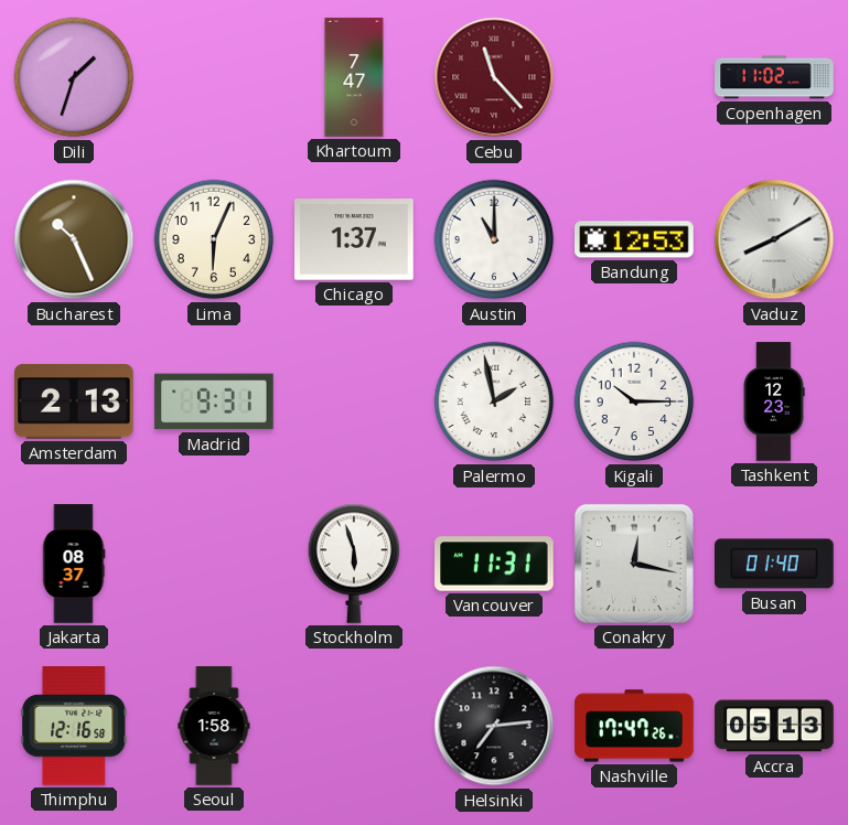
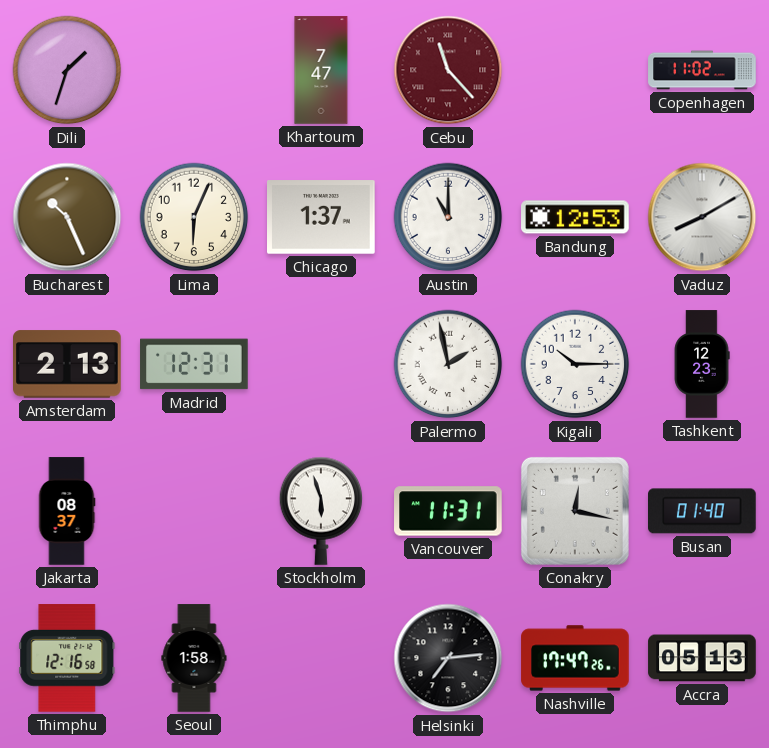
Madrid: 9:31 -> 12:31 (194, 364)
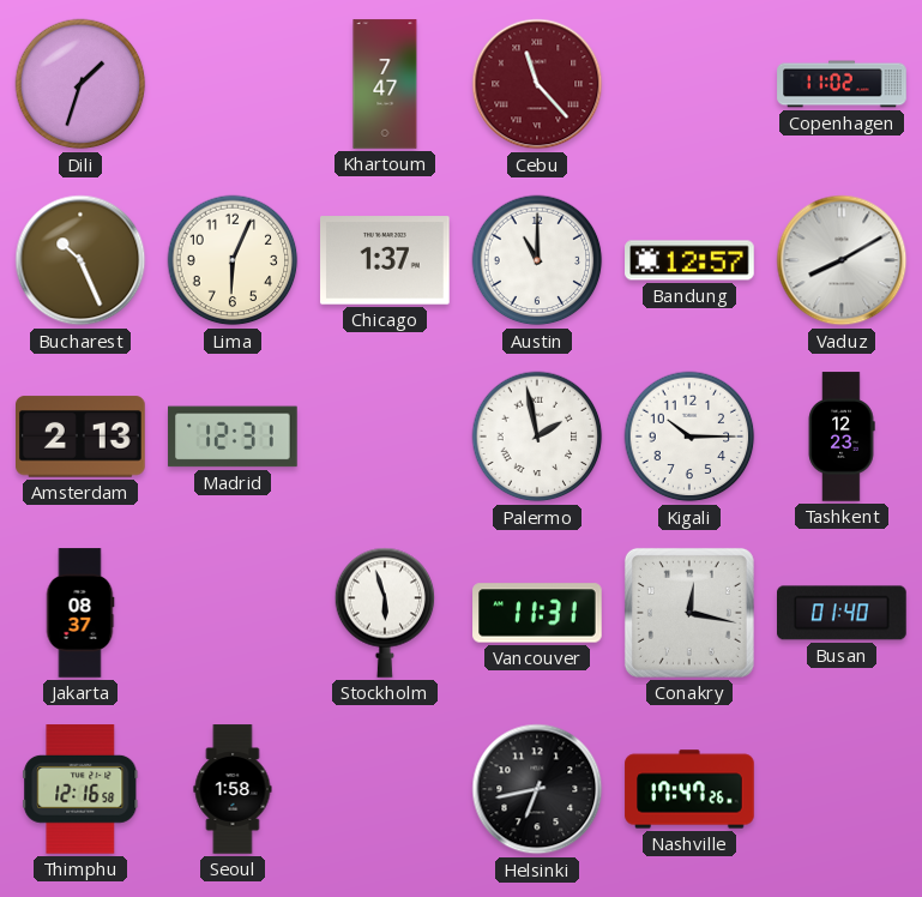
Bandung: 12:53 -> 12:57 (689, 260)
Helsinki: 7:14 -> 6:43 (537, 789)
Accra: 05:13 -> none (702, 658)
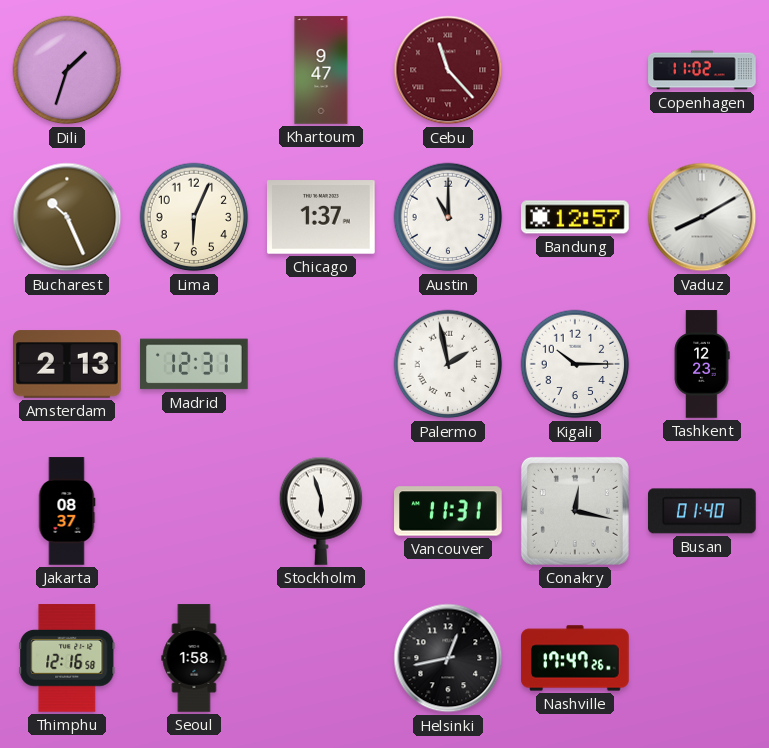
Khartoum: 7:47 -> 9:47 (321, 70)
Helsinki: 6:43 -> 12:43 (448, 658)
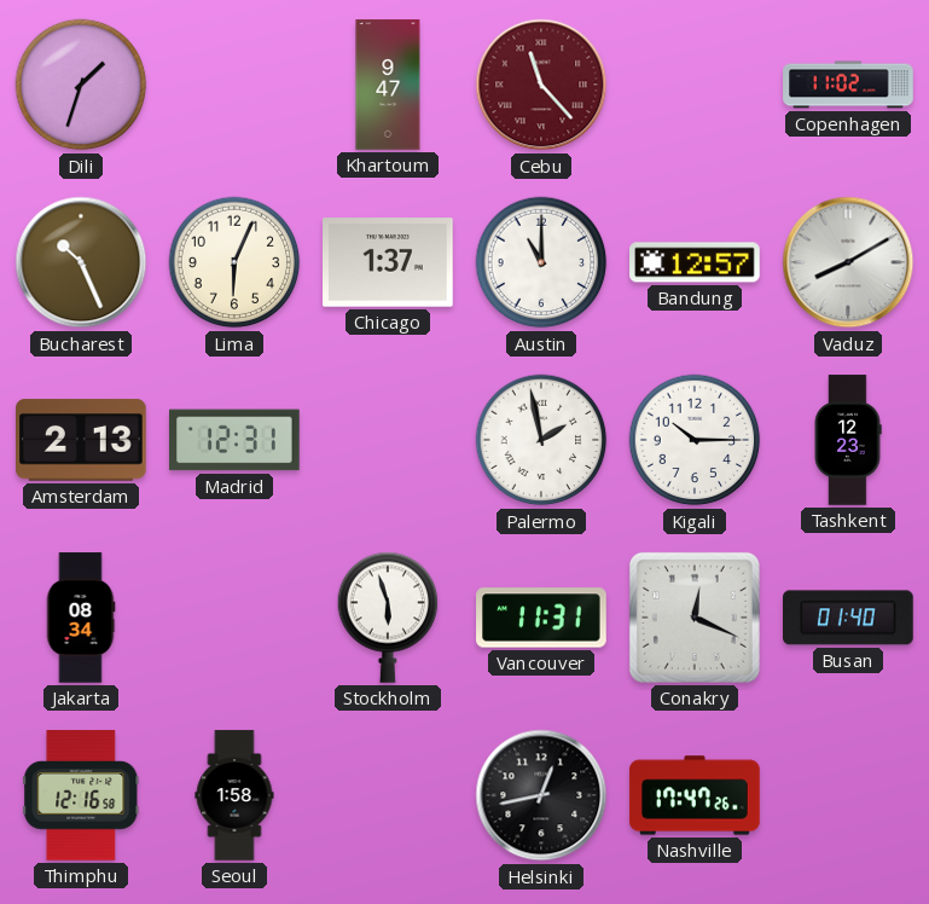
Jakarta: 08:37 -> 08:34 (81, 618)
Conakry: 12:17 -> 12:19 (695, 618)
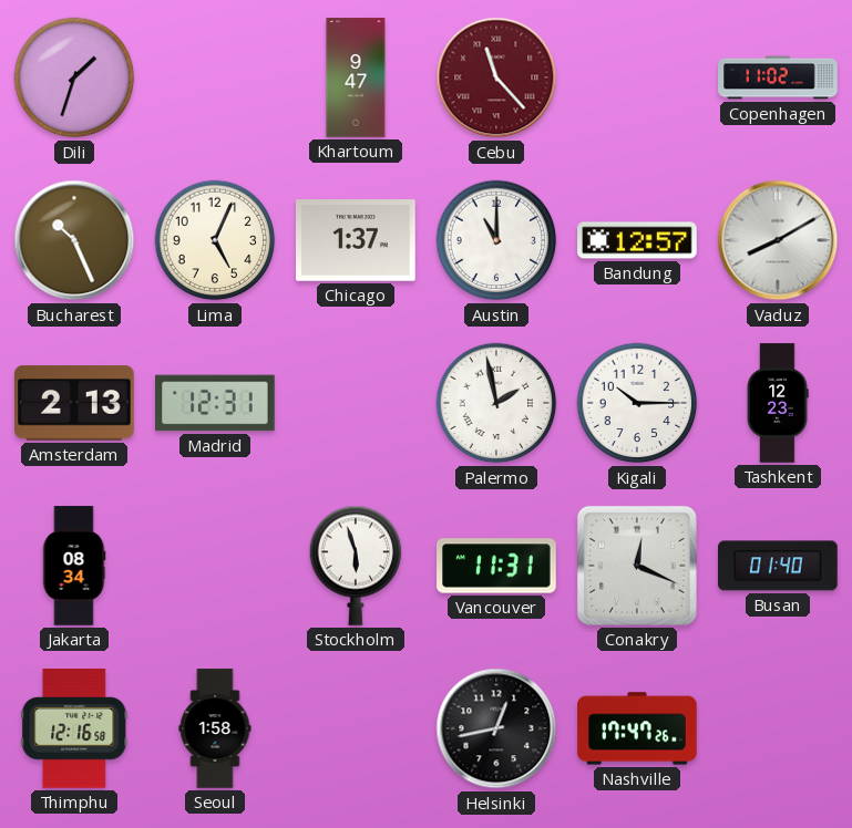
Lima: 6:04 -> 5:04 (215, 240)
